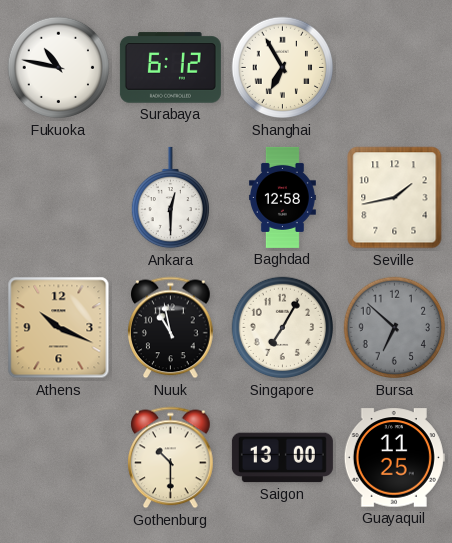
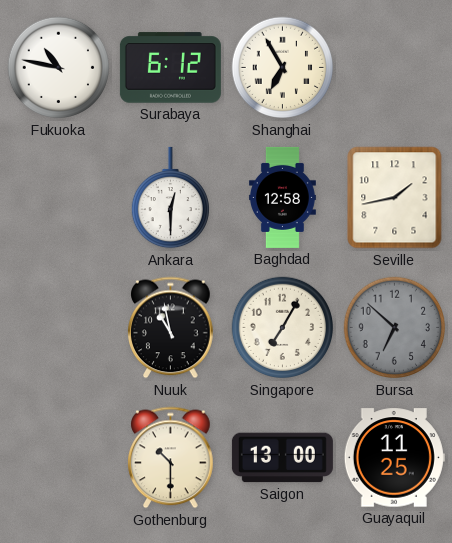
Athens: 10:19 -> none (59, 328)
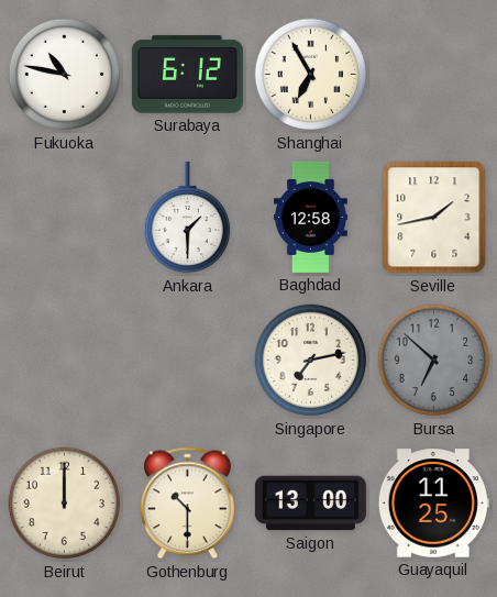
Ankara: 12:30 -> 1:30 (187, 218)
Nuuk: 10:58 -> none (171, 328)
Singapore: 7:05 -> 7:13 (311, 361)
Beirut: none -> 12:00 (65, 504)
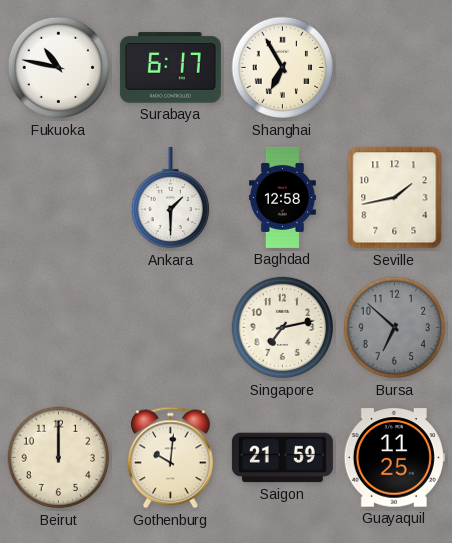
Surabaya: 6:12 -> 6:17 (170, 68)
Gothenburg: 10:30 -> 10:01 (171, 458)
Saigon: 13:00 -> 21:59 (282, 458)
